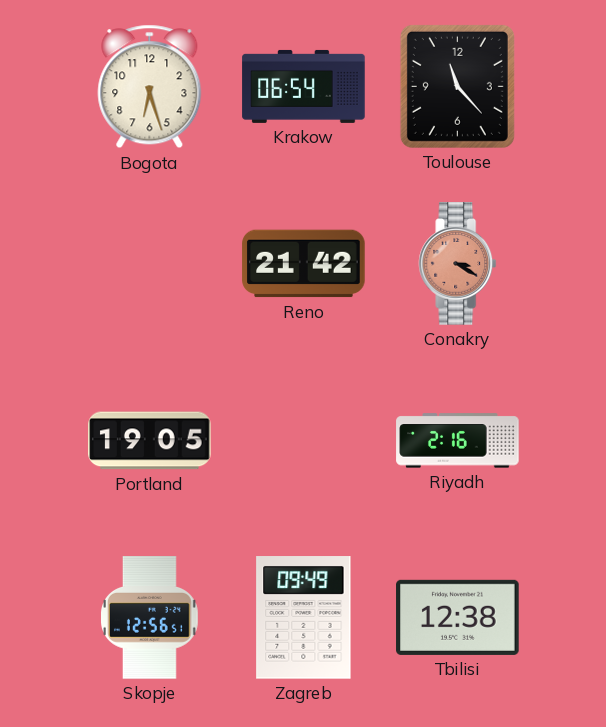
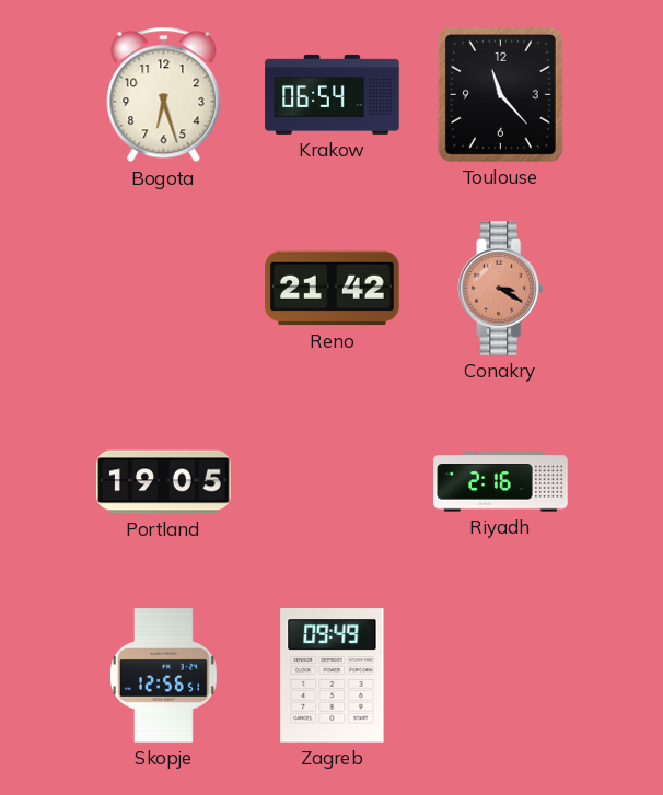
Tbilisi: 12:38 -> none (458, 617)
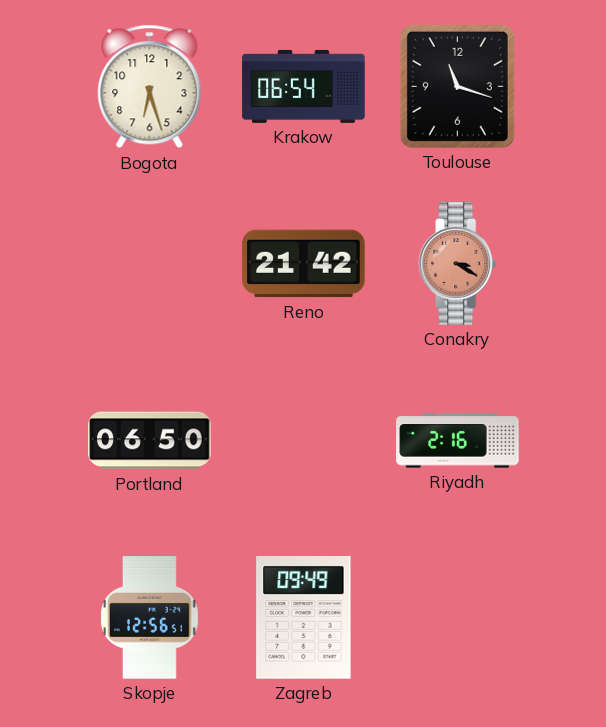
Toulouse: 11:23 -> 11:18 (457, 86)
Portland: 19:05 -> 06:50 (150, 441)
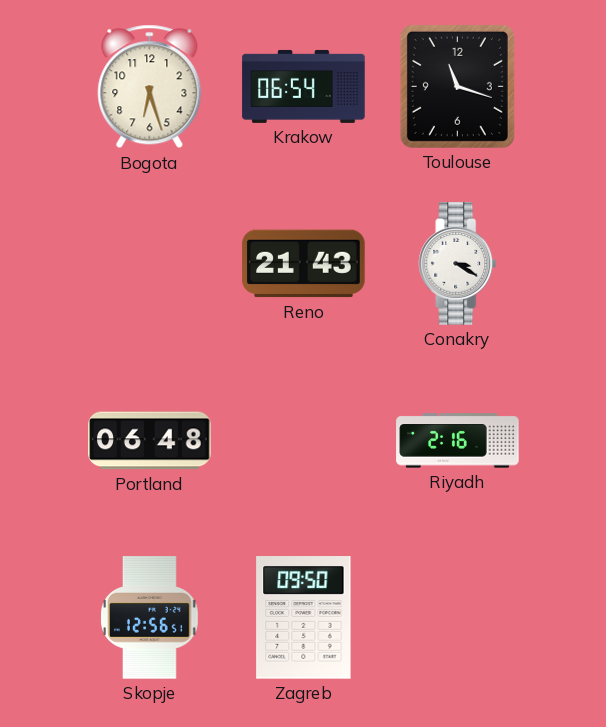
Reno: 21:42 -> 21:43 (304, 264)
Conakry dial: salmon -> white (458, 264)
Portland: 06:50 -> 06:48 (150, 441)
Zagreb: 09:49 -> 09:50 (304, 618)
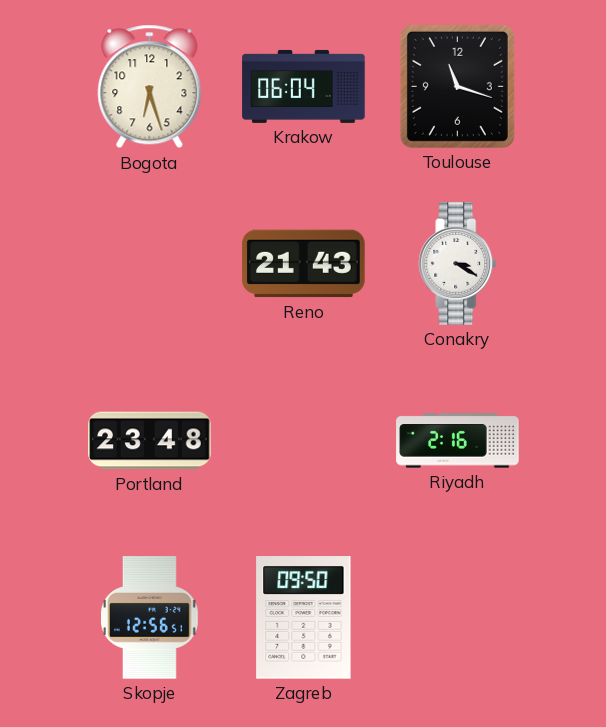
Krakow: 06:54 -> 06:04 (304, 86)
Portland: 06:48 -> 23:48 (150, 441)
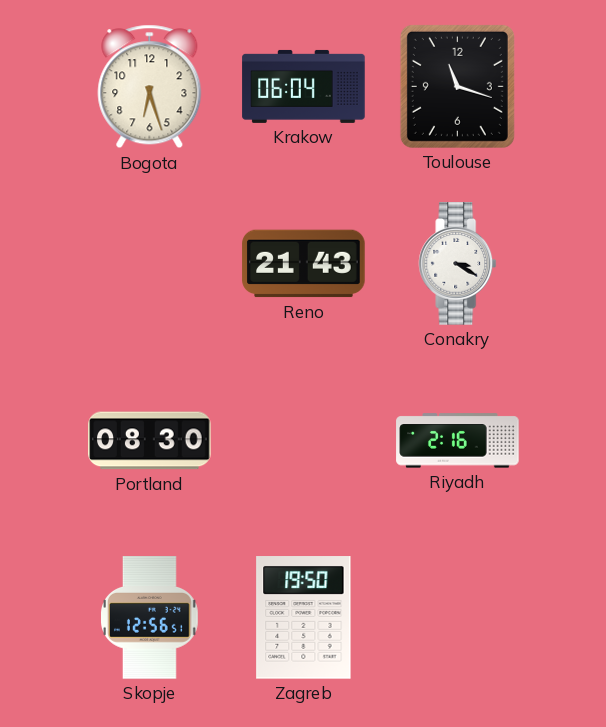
Portland: 23:48 -> 08:30 (150, 441)
Zagreb: 09:50 -> 19:50 (304, 618)
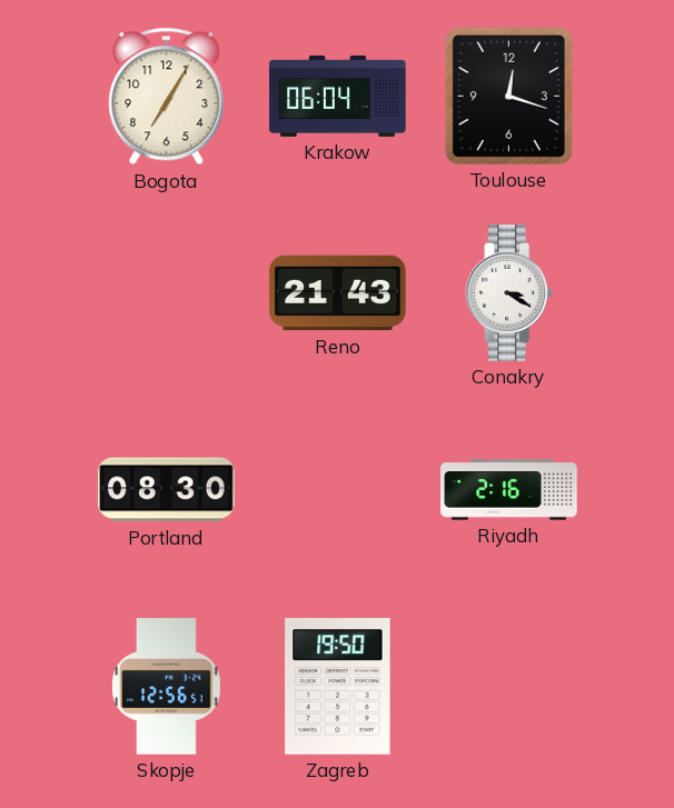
Bogota: 6:27 -> 7:05 (167, 97)
Toulouse: 11:18 -> 12:18 (508, 96)
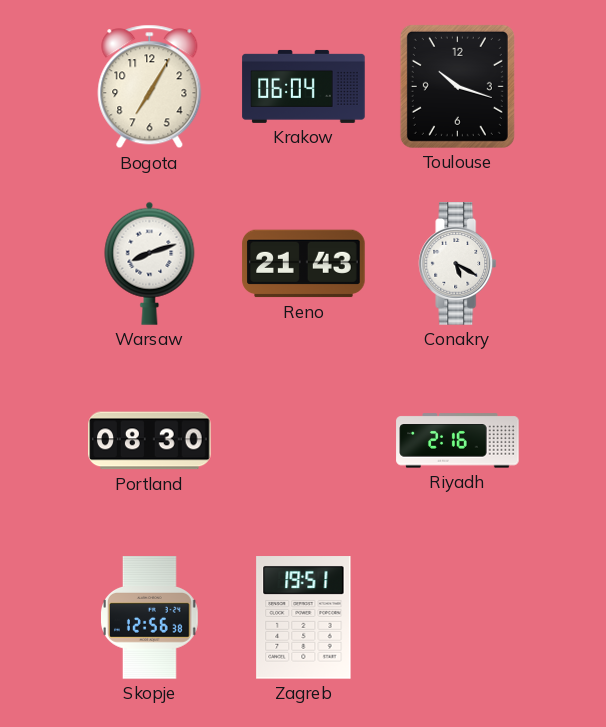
Toulouse: 12:18 -> 10:18 (457, 86)
Warsaw: none -> 8:12 (150, 263)
Conakry: 3:20 -> 5:20 (458, 264)
Skopje: 12:56:51 -> 12:56:38 (150, 618)
Zagreb: 19:50 -> 19:51 (304, 618)
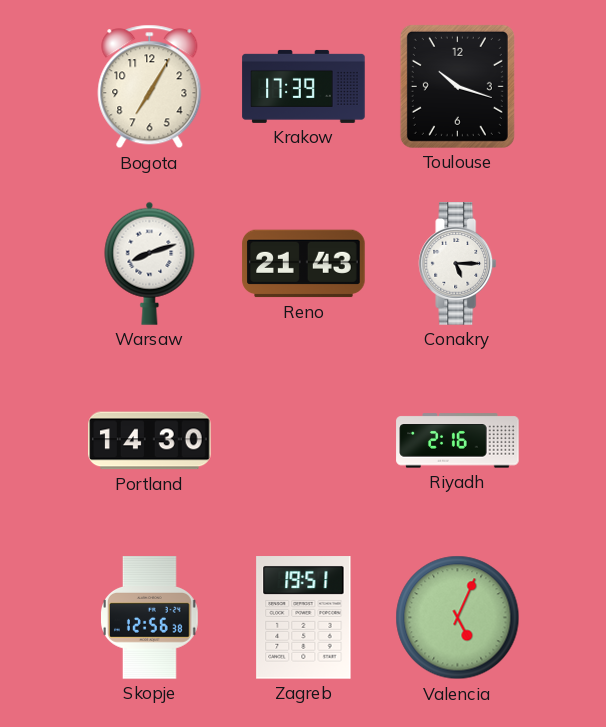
Krakow: 06:04 -> 17:39 (304, 86)
Conakry: 5:20 -> 5:15 (458, 264)
Portland: 08:30 -> 14:30 (150, 441)
Valencia: none -> 5:04 (458, 618)
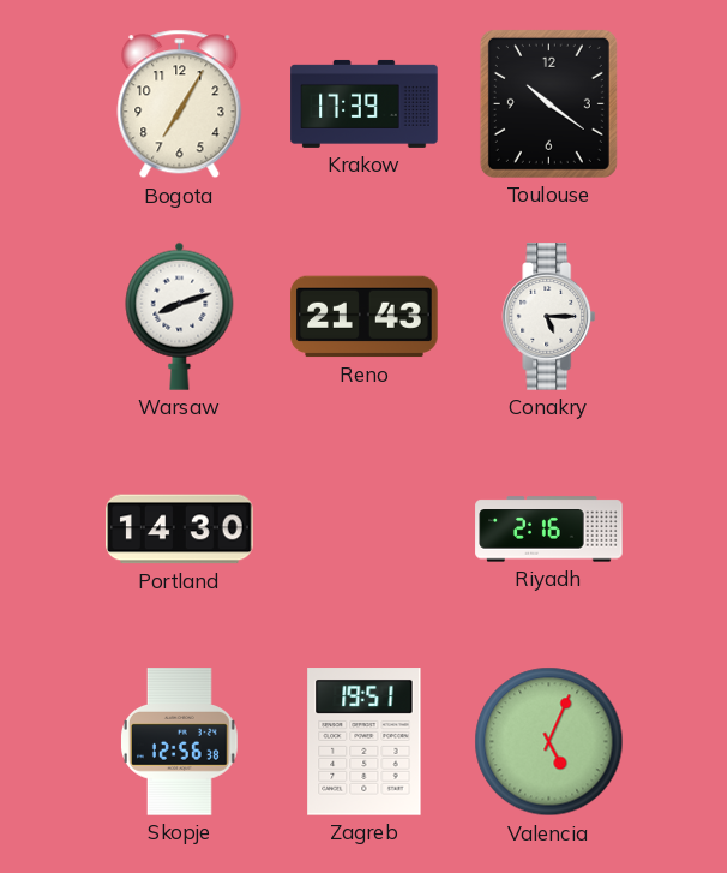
Toulouse: 10:18 -> 10:21 (548, 103)
